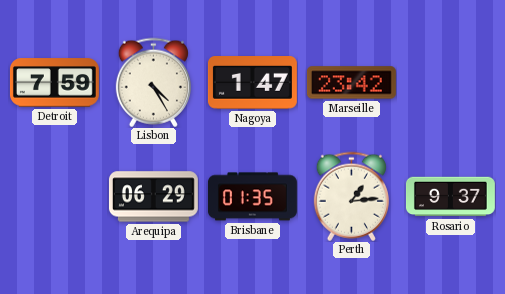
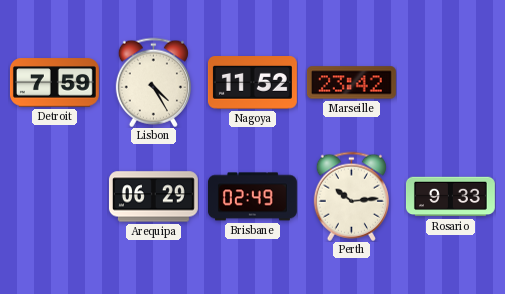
Nagoya: 1:47 -> 11:52 (252, 83)
Brisbane: 01:35 -> 02:49 (252, 197)
Perth: 1:14 -> 10:14 (351, 196)
Rosario: 9:37 -> 9:33 (450, 197)
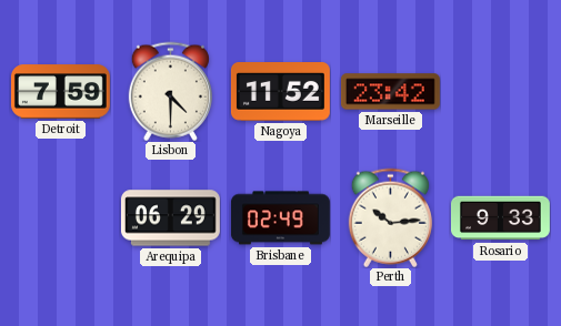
Lisbon: 4:25 -> 4:30 (170, 91)
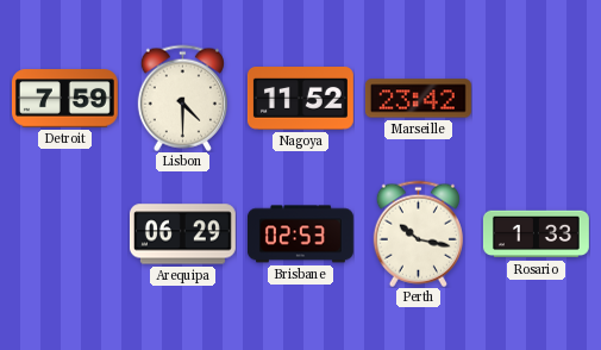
Brisbane: 02:49 -> 02:53 (300, 235)
Perth: 10:14 -> 10:17 (418, 233)
Rosario: 9:33 -> 1:33 (536, 235)
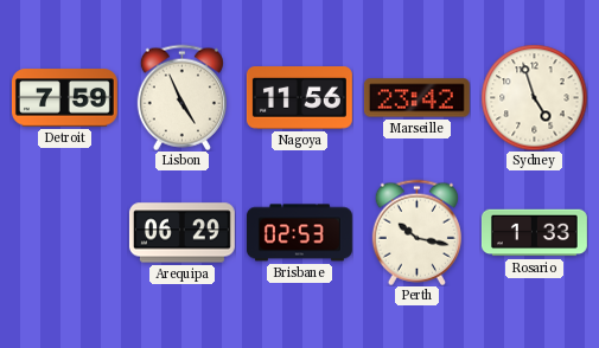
Lisbon: 4:30 -> 4:56 (181, 97)
Nagoya: 11:52 -> 11:56 (299, 98)
Sydney: none -> 4:57 (534, 97)
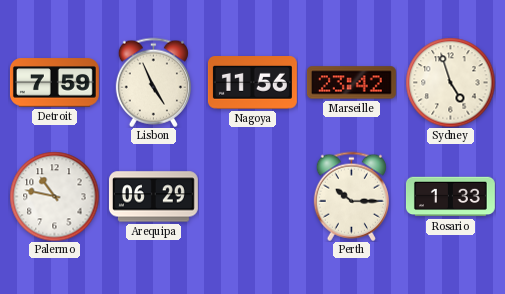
Palermo: none -> 10:47 (54, 196)
Brisbane: 02:53 -> none (299, 233)
Perth: 10:17 -> 10:15 (351, 196)
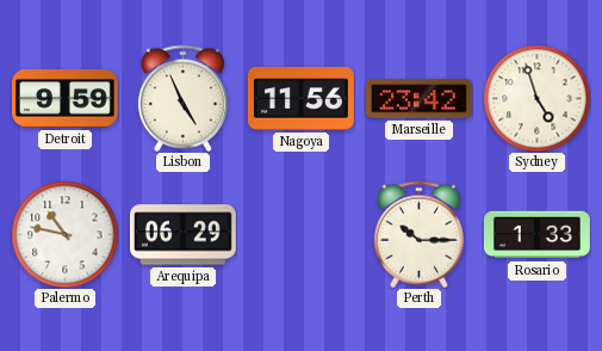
Detroit: 7:59 -> 9:59 (64, 99)
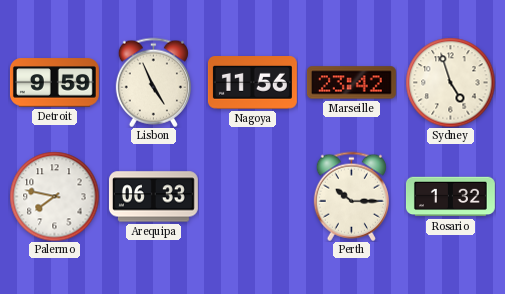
Palermo: 10:47 -> 7:47 (54, 196)
Arequipa: 06:29 -> 06:33 (153, 197)
Rosario: 1:33 -> 1:32 (450, 197)
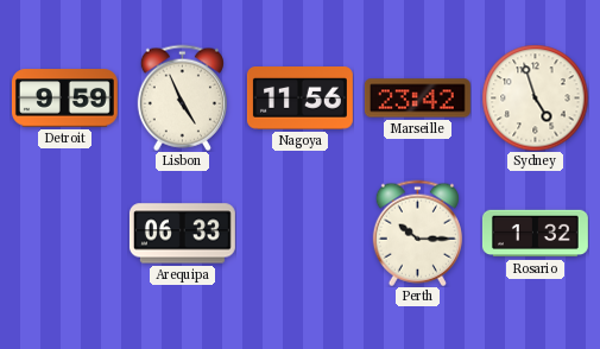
Palermo: 7:47 -> none (54, 196)
